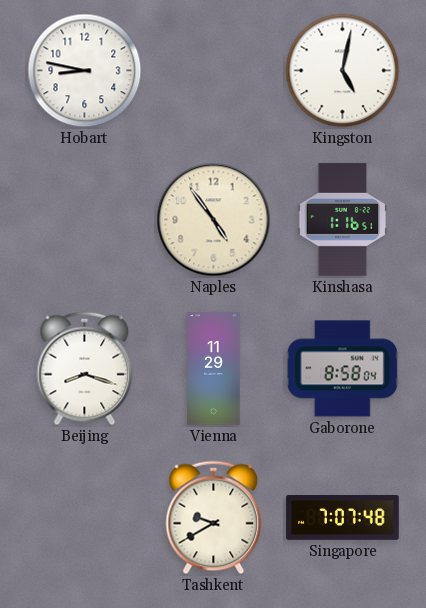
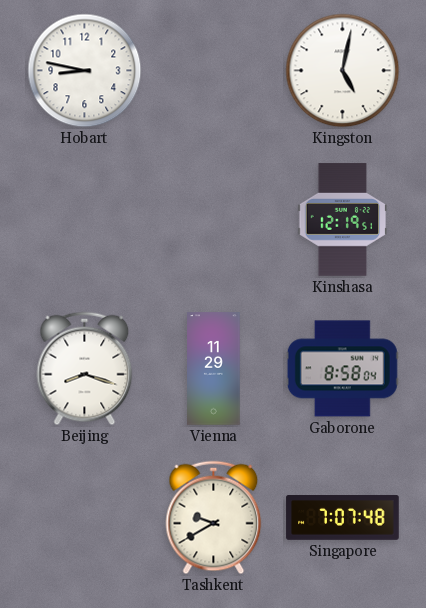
Naples: 4:54 -> none (214, 220)
Kinshasa: 1:16 -> 12:19 (343, 220)
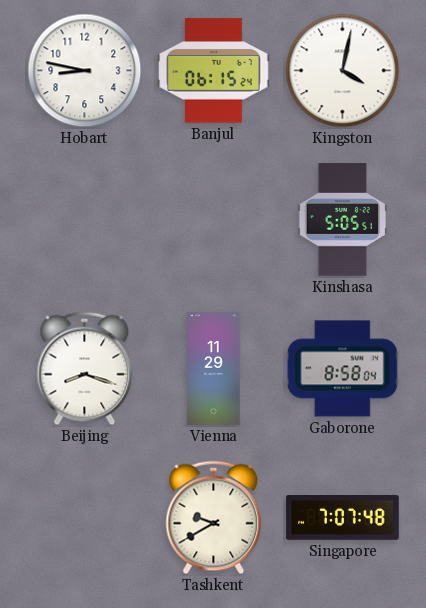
Banjul: none -> 06:15 (214, 71)
Kingston: 5:02 -> 4:02 (343, 71)
Kinshasa: 12:19 -> 5:05 (343, 220)
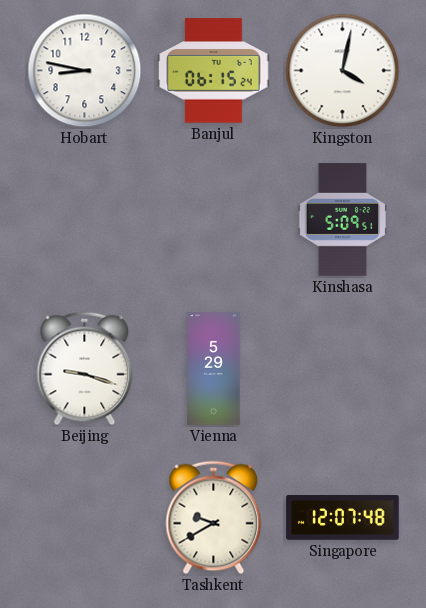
Kinshasa: 5:05 -> 5:09 (343, 220)
Beijing: 8:18 -> 9:18 (85, 369)
Vienna: 11:29 -> 5:29 (214, 369)
Gaborone: 8:58 -> none (342, 369)
Singapore: 7:07 -> 12:07 (343, 518)
